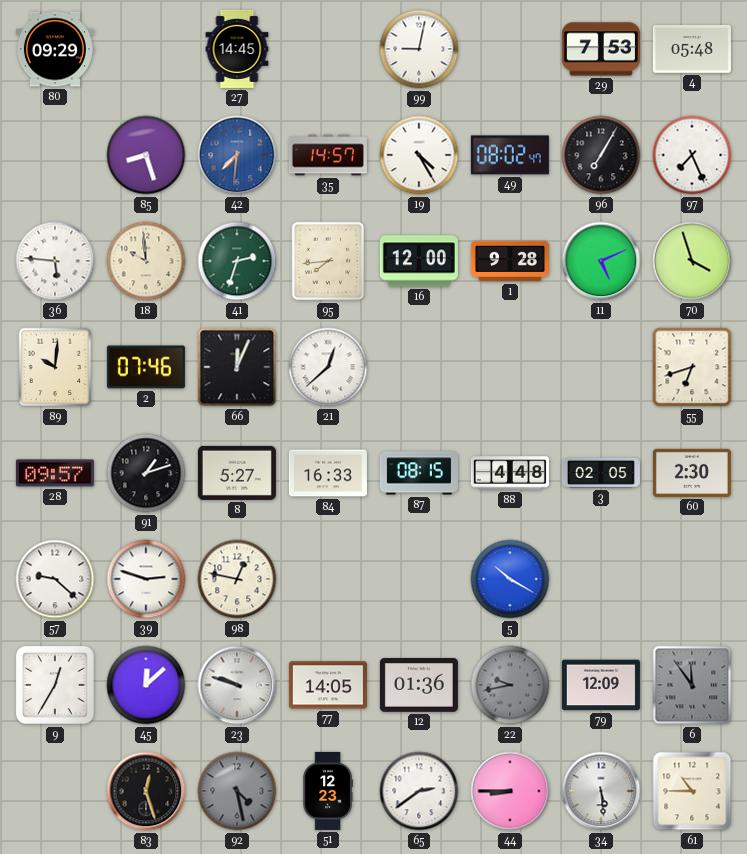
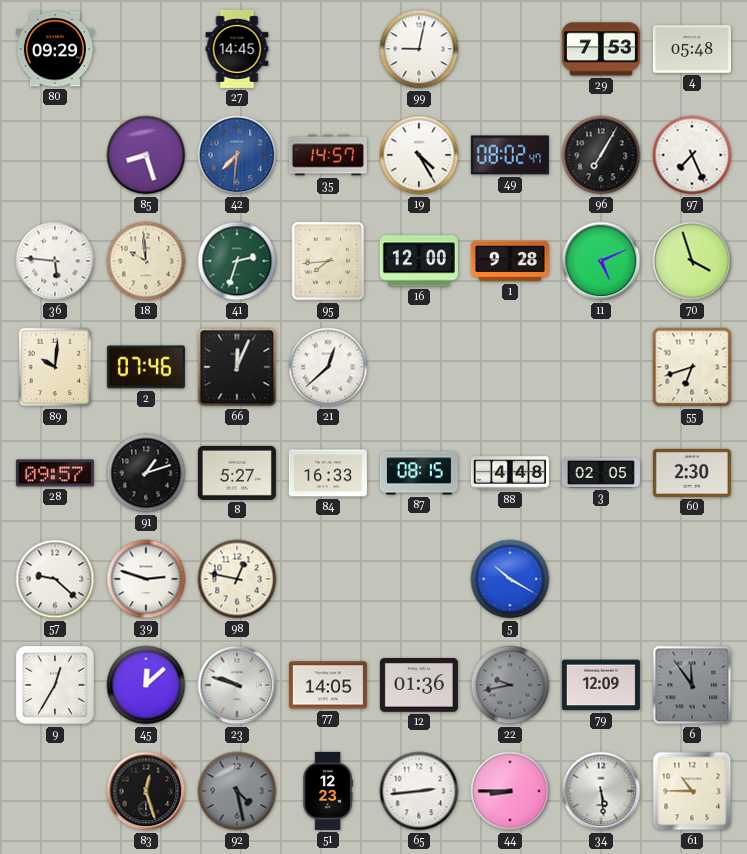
65: 2:39 -> 2:44 (419, 791)
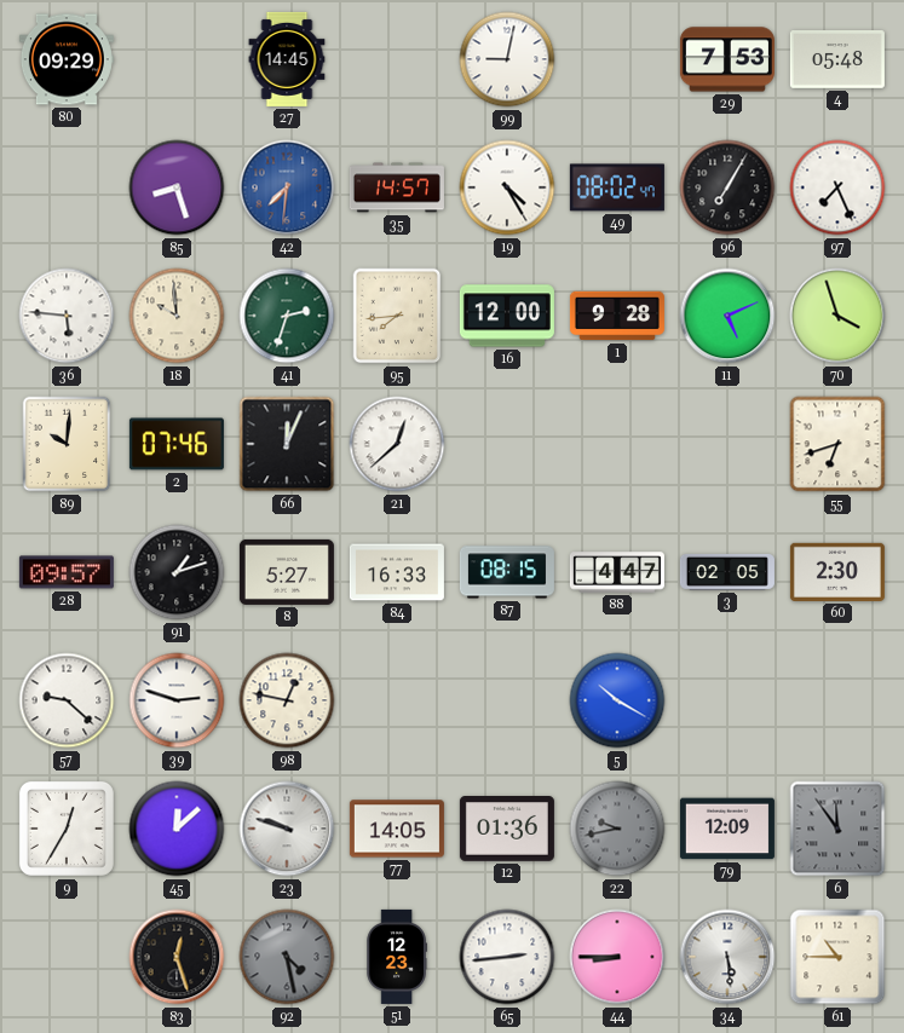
88: 4:48 -> 4:47 (617, 572)
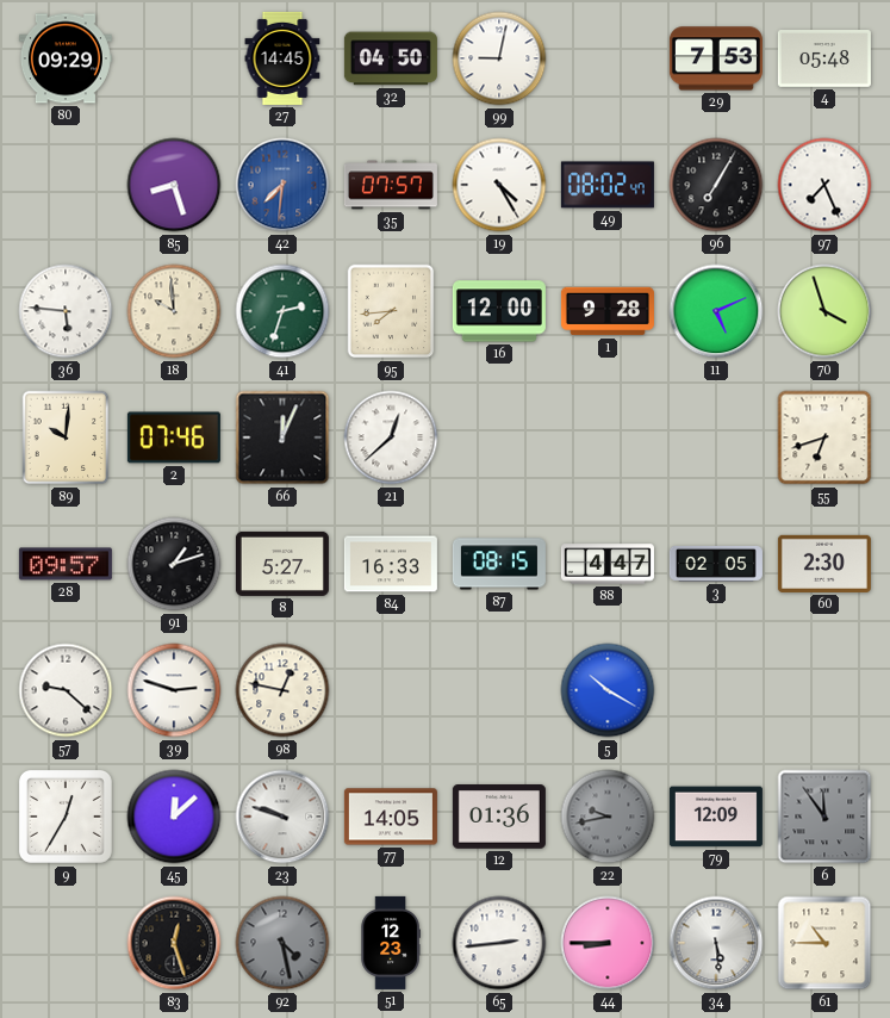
32: none -> 04:50 (391, 58)
35: 14:57 -> 07:57 (391, 185)
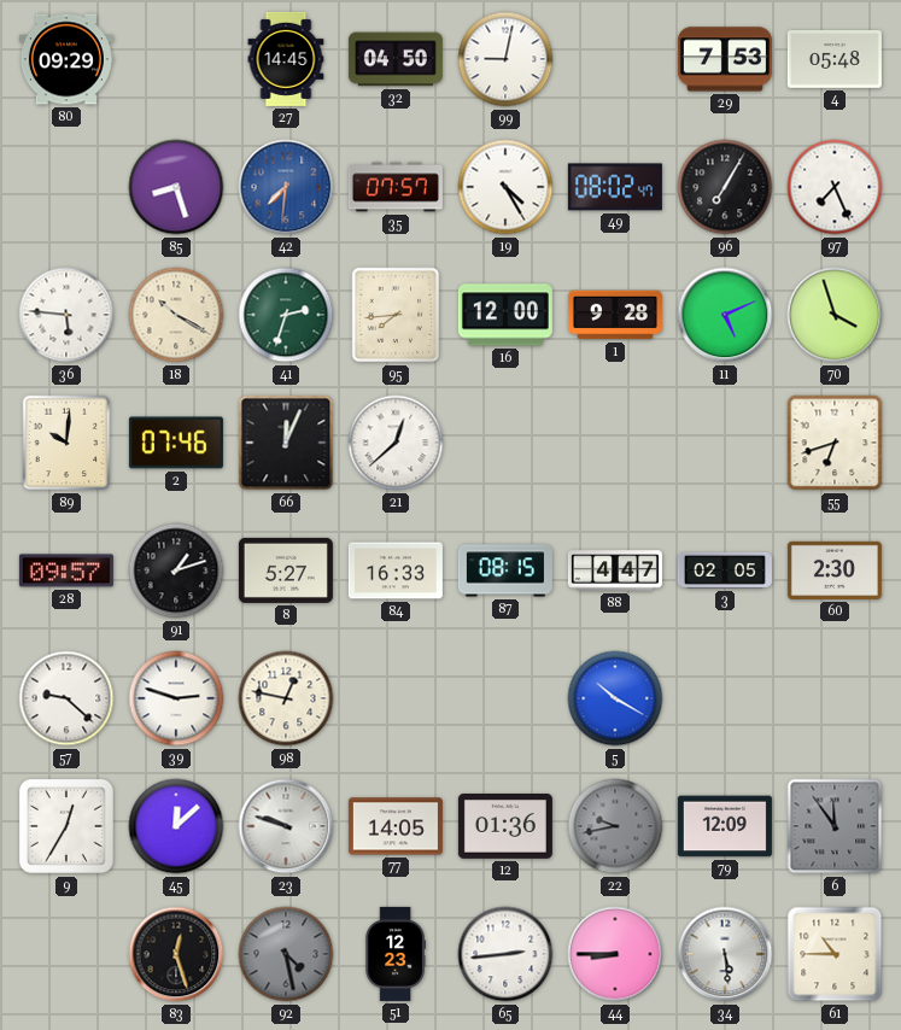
18: 9:59 -> 10:20 (176, 315)
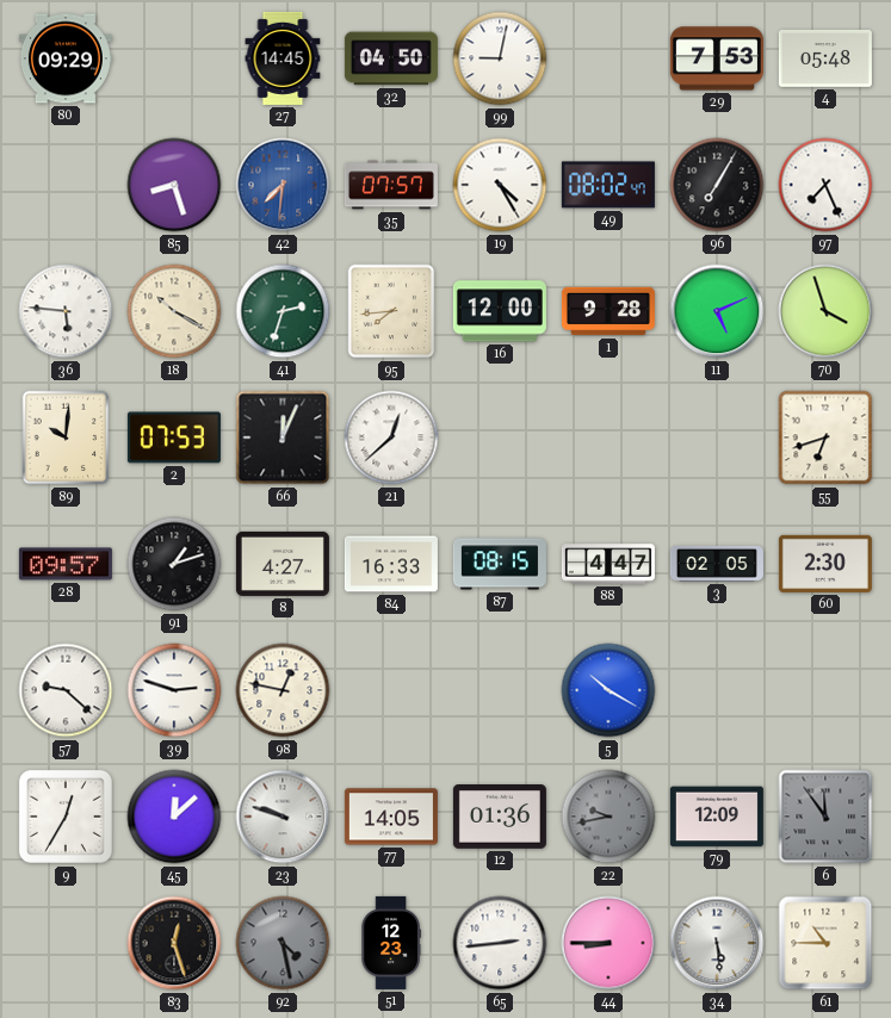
2: 07:46 -> 07:53 (174, 437)
8: 5:27 -> 4:27 (283, 564)
